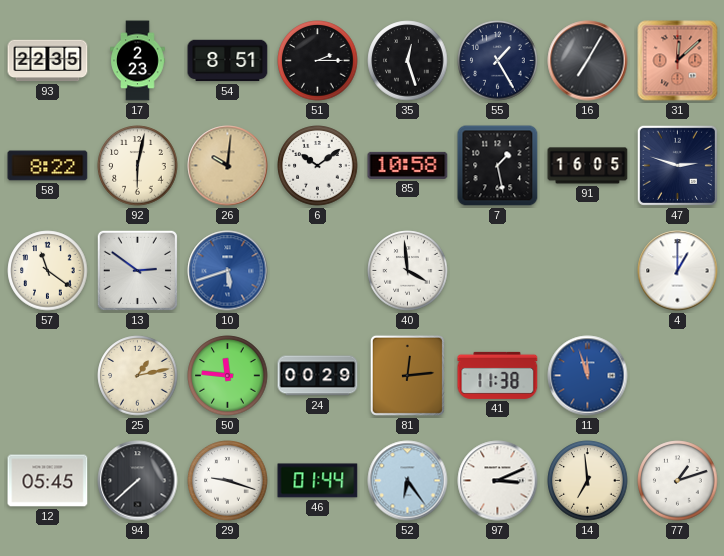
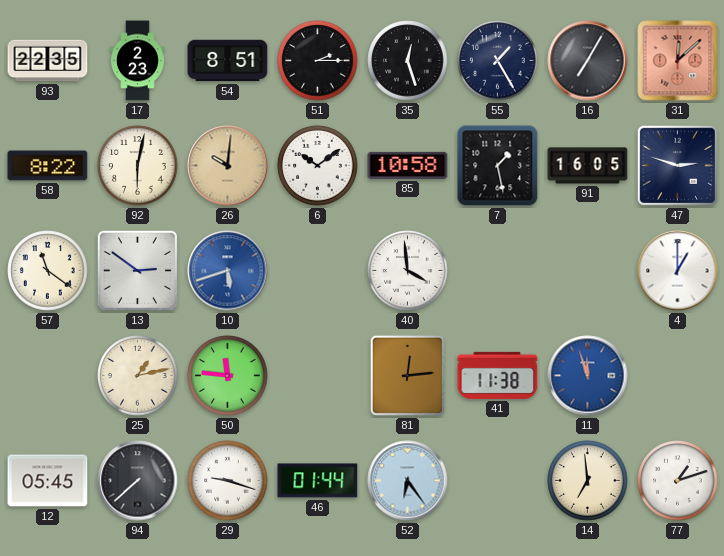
24: 00:29 -> none (318, 376)
97: 3:11 -> none (498, 481)
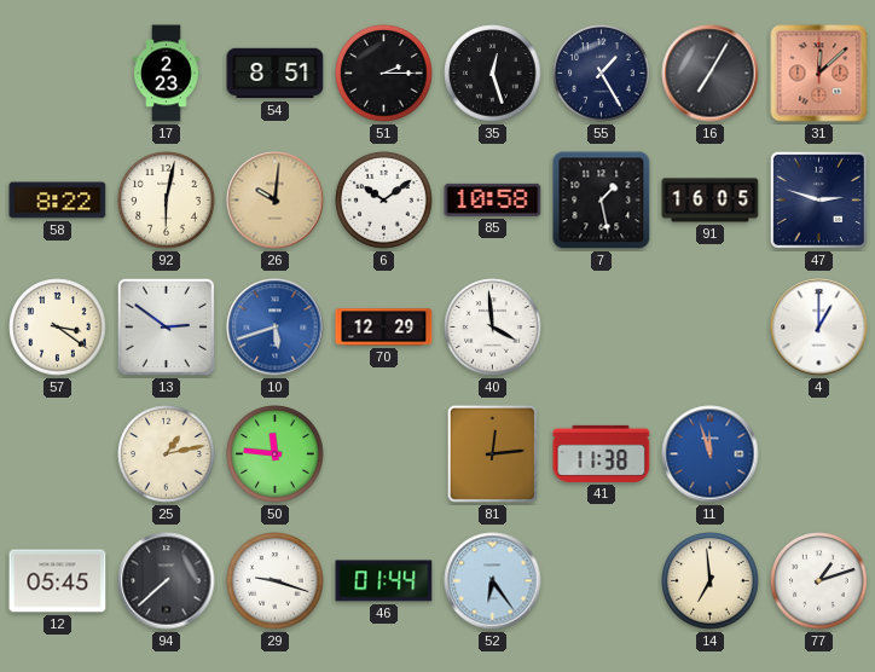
93: 22:35 -> none (48, 61)
57: 11:21 -> 3:21 (58, 328)
70: none -> 12:29 (384, 328)
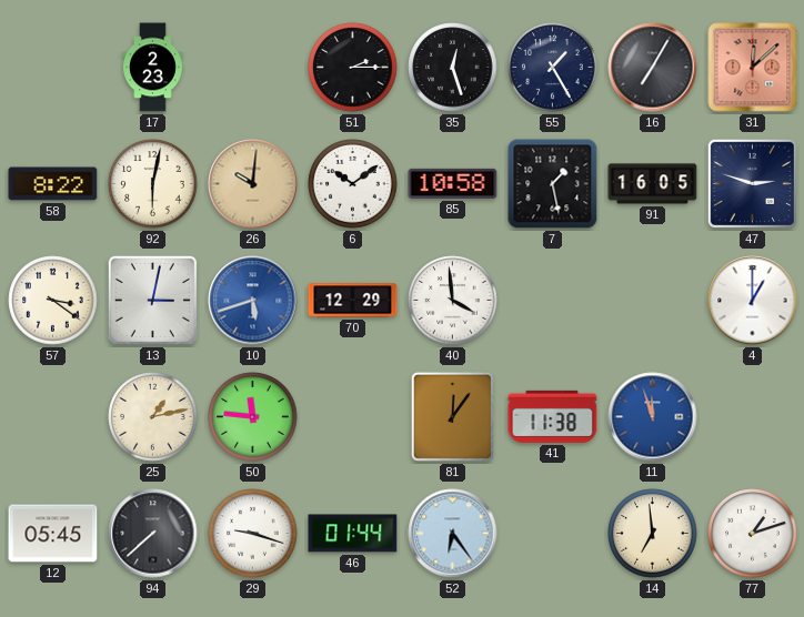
54: 8:51 -> none (276, 74)
13: 2:51 -> 3:02 (152, 300)
81: 12:14 -> 12:06 (452, 416)
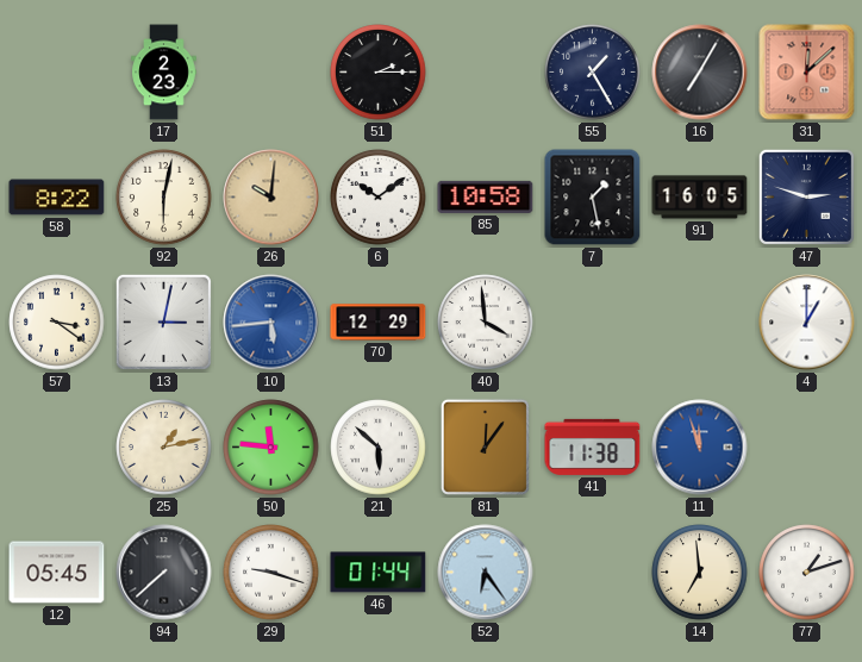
35: 12:27 -> none (453, 68)
10: 5:42 -> 5:44 (271, 323)
21: none -> 5:52 (379, 448)
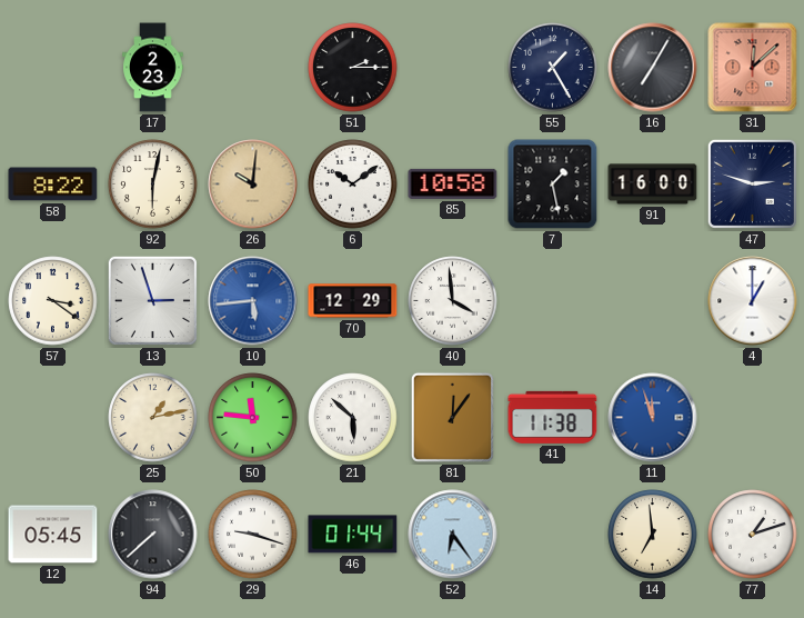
91: 16:05 -> 16:00 (653, 185)
13: 3:02 -> 2:57 (152, 300)
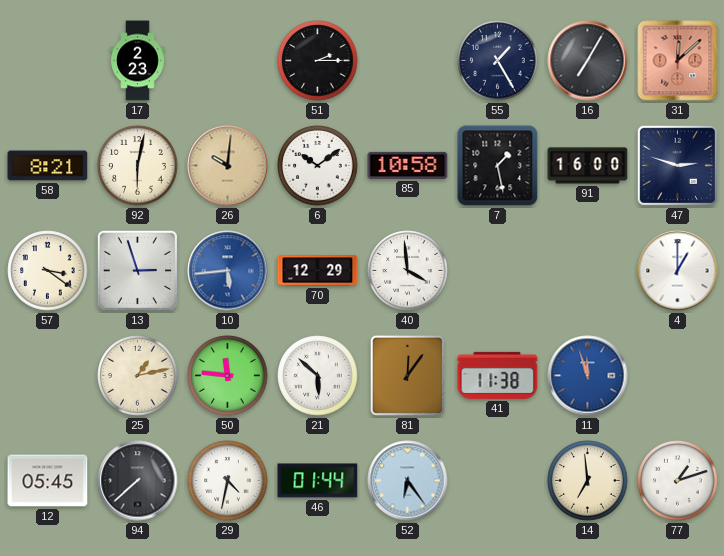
58: 8:22 -> 8:21 (48, 166)
29: 9:18 -> 4:32 (228, 481)
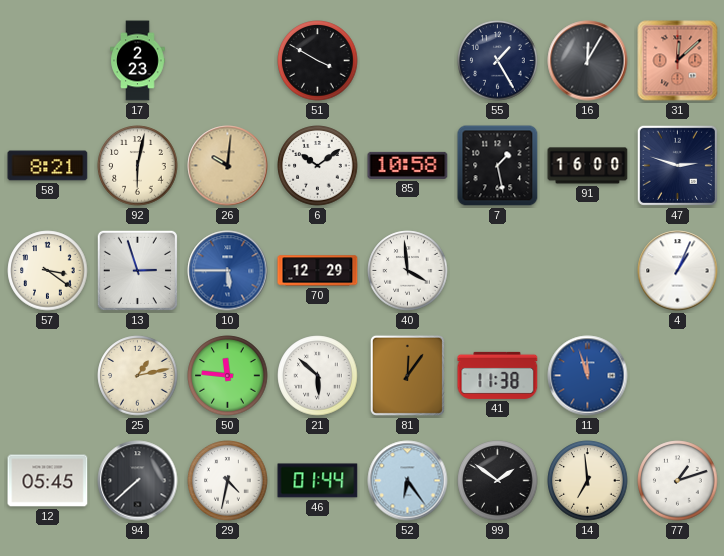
51: 2:15 -> 3:50 (318, 61)
16: 7:05 -> 12:05 (588, 61)
10: 5:44 -> 5:45 (228, 271)
4: 1:00 -> 1:04 (678, 271)
99: none -> 1:51 (498, 481)
